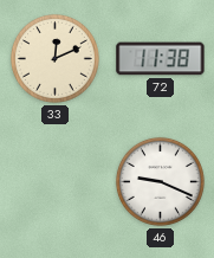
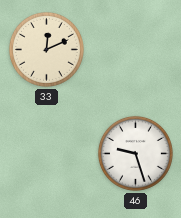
72: 11:38 -> none (161, 59)
46: 9:19 -> 9:27 (135, 153)
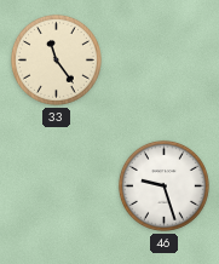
33: 12:11 -> 11:24 (56, 59)
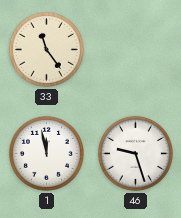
1: none -> 11:58 (46, 153)
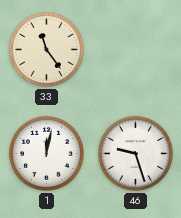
1: 11:58 -> 12:02 (46, 153)
